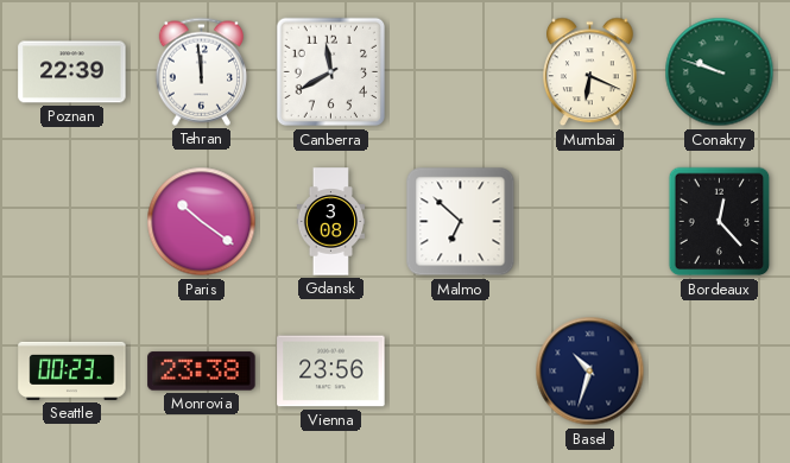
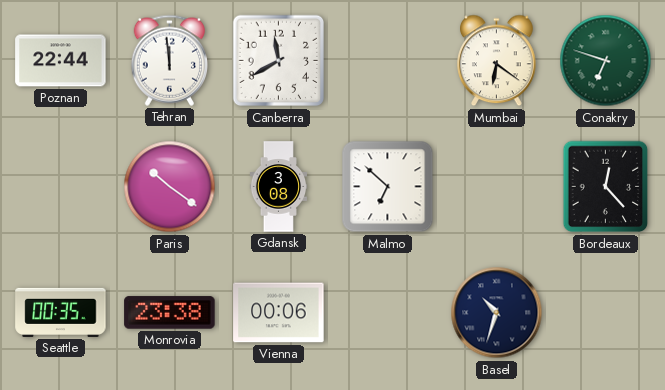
Poznan: 22:39 -> 22:44 (61, 61)
Mumbai: 6:19 -> 6:21 (497, 61)
Conakry: 9:48 -> 6:48 (606, 61)
Seattle: 00:23 -> 00:35 (61, 312)
Vienna: 23:56 -> 00:06 (279, 313)
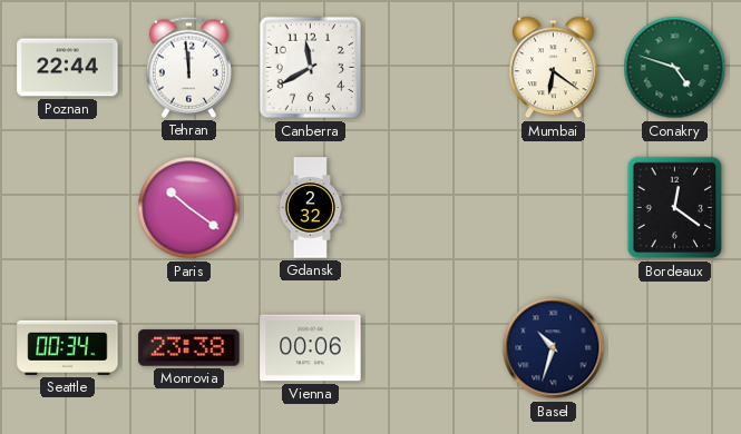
Conakry: 6:48 -> 4:48 (675, 68)
Gdansk: 3:08 -> 2:32 (311, 208)
Malmo: 6:52 -> none (388, 187)
Bordeaux: 12:23 -> 12:21 (675, 208)
Seattle: 00:35 -> 00:34 (68, 347)
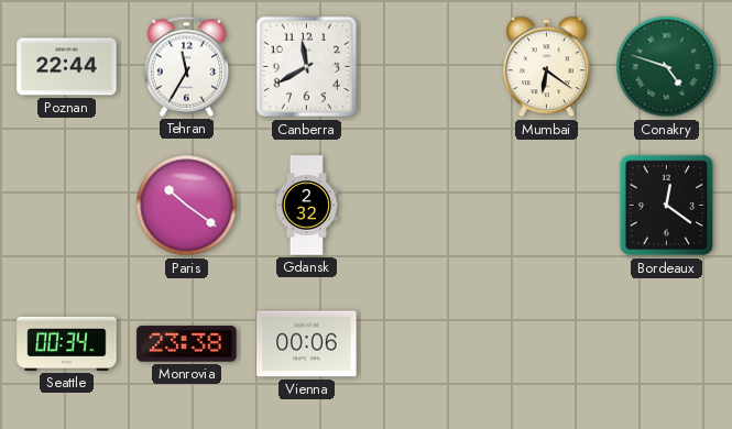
Tehran: 11:59 -> 11:35 (186, 66)
Basel: 10:33 -> none (554, 348)
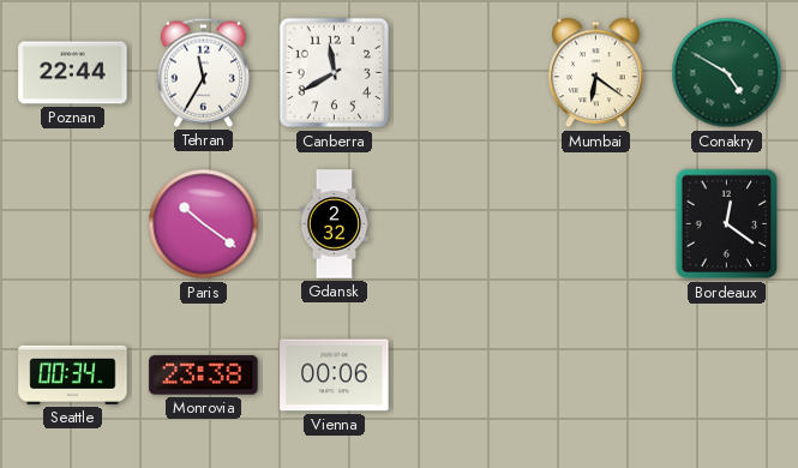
Conakry: 4:48 -> 4:50 (727, 73)
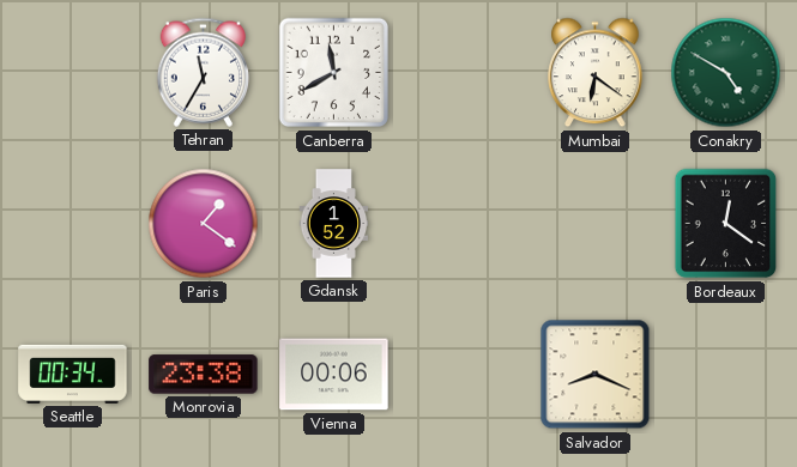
Poznan: 22:44 -> none (73, 73)
Paris: 10:21 -> 1:21 (204, 224)
Gdansk: 2:32 -> 1:52 (334, 224)
Salvador: none -> 8:19 (596, 375)
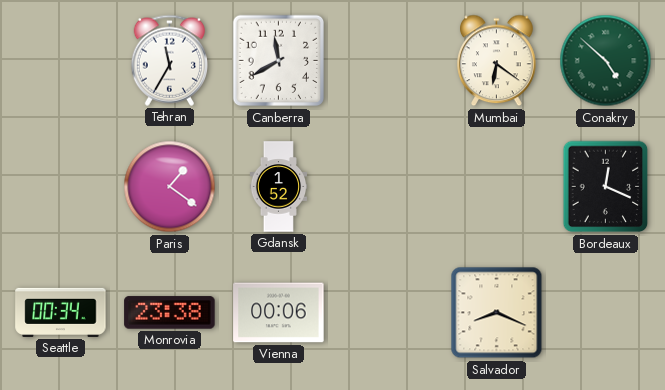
Conakry: 4:50 -> 4:52 (606, 61)
Bordeaux: 12:21 -> 12:19 (606, 187)
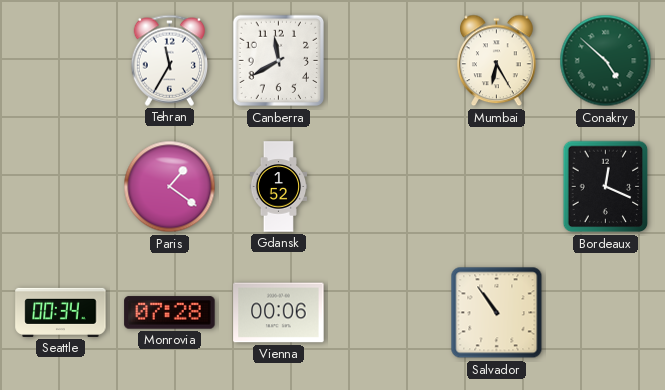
Mumbai: 6:21 -> 6:25 (497, 61)
Monrovia: 23:38 -> 07:28 (170, 313)
Salvador: 8:19 -> 10:54 (497, 313)
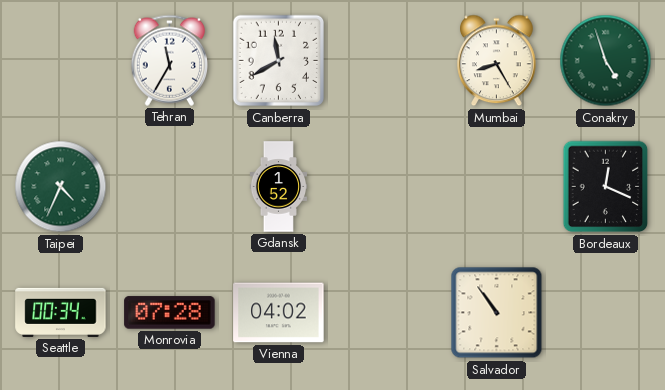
Mumbai: 6:25 -> 8:25 (497, 61)
Conakry: 4:52 -> 4:57 (606, 61)
Taipei: none -> 4:34 (61, 187)
Paris: 1:21 -> none (170, 187)
Vienna: 00:06 -> 04:02 (279, 313)
